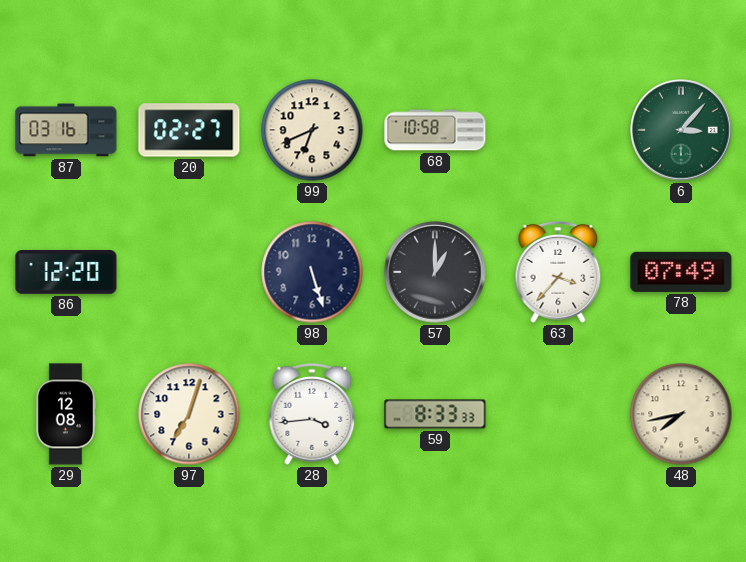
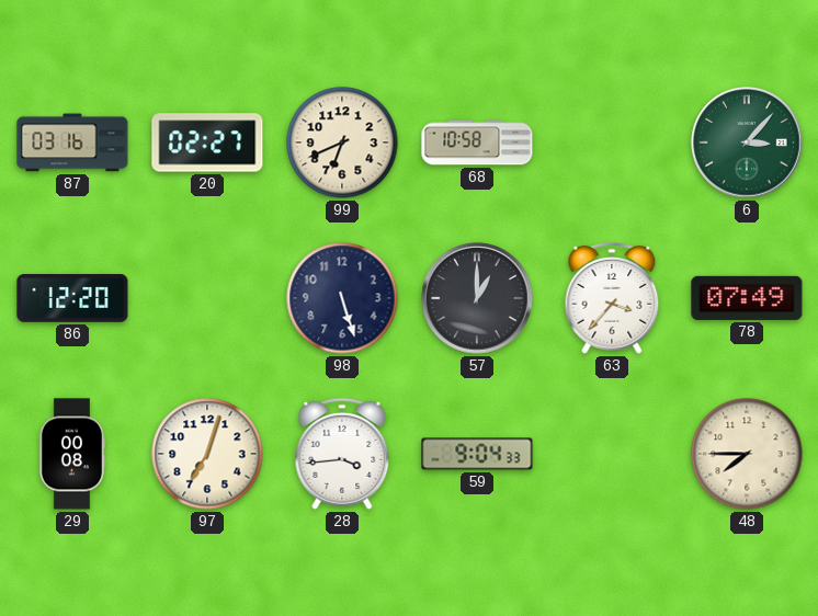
29: 12:08 -> 00:08 (72, 454)
59: 8:33 -> 9:04 (477, 454)
48: 7:43 -> 7:45 (747, 454)
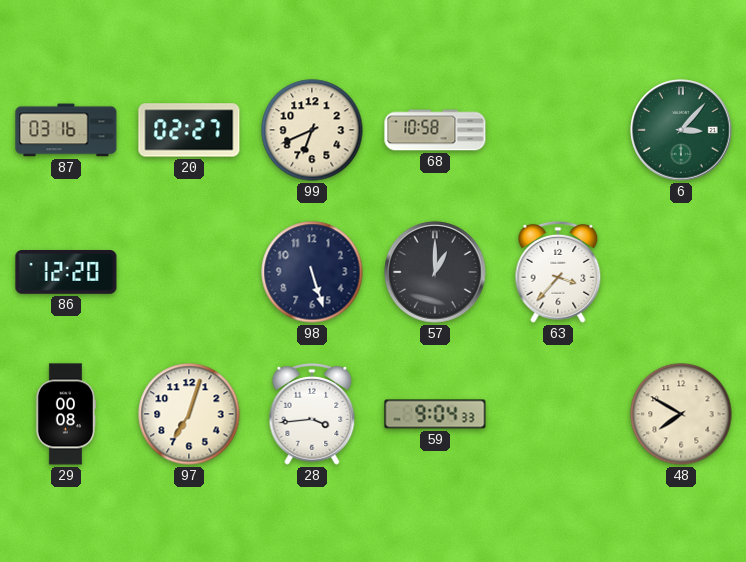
78: 07:49 -> none (747, 298)
48: 7:45 -> 7:50 (681, 414)
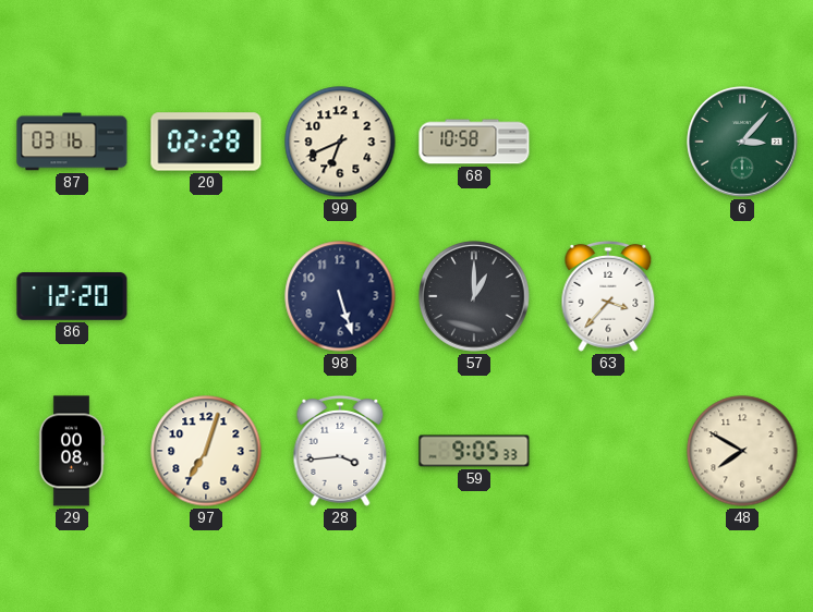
20: 02:27 -> 02:28 (206, 142)
59: 9:04 -> 9:05 (474, 451)
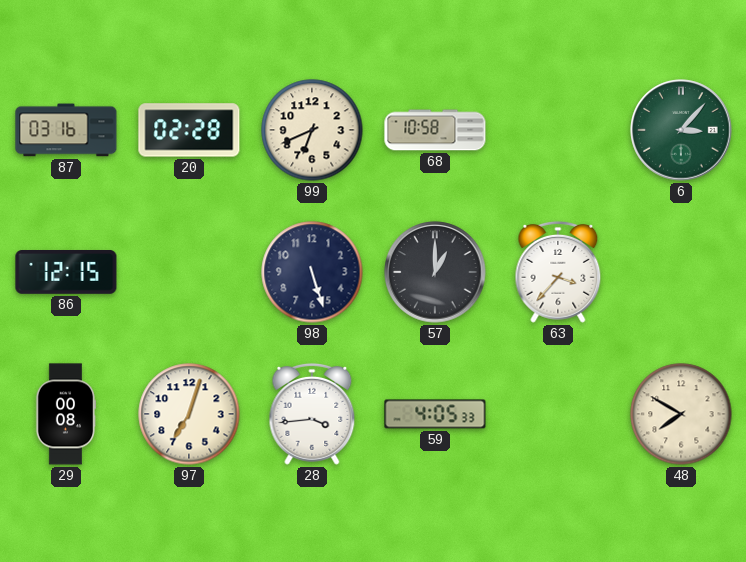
86: 12:20 -> 12:15 (66, 273)
59: 9:05 -> 4:05 (435, 414)
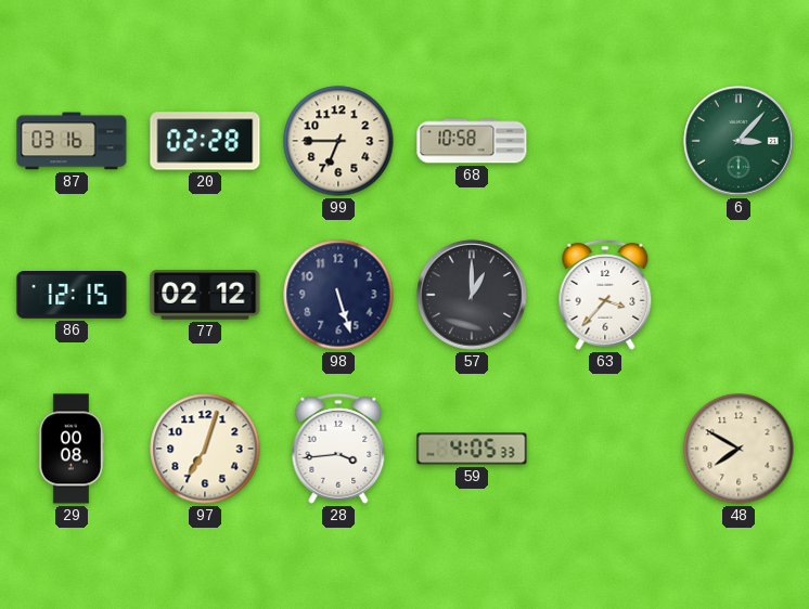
99: 6:41 -> 6:45 (338, 141)
77: none -> 02:12 (205, 295)
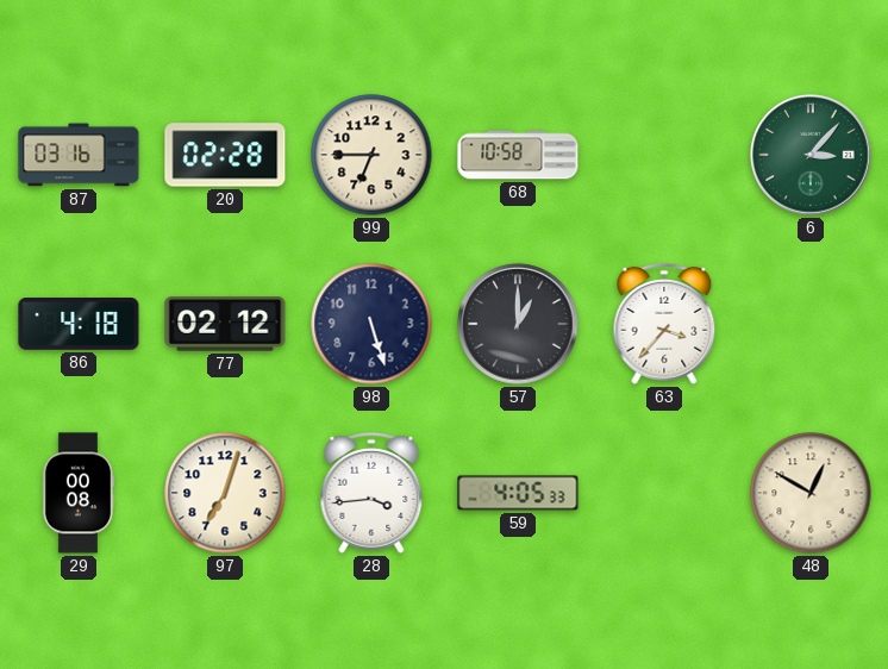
86: 12:15 -> 4:18 (79, 325)
48: 7:50 -> 12:50 (811, 493)
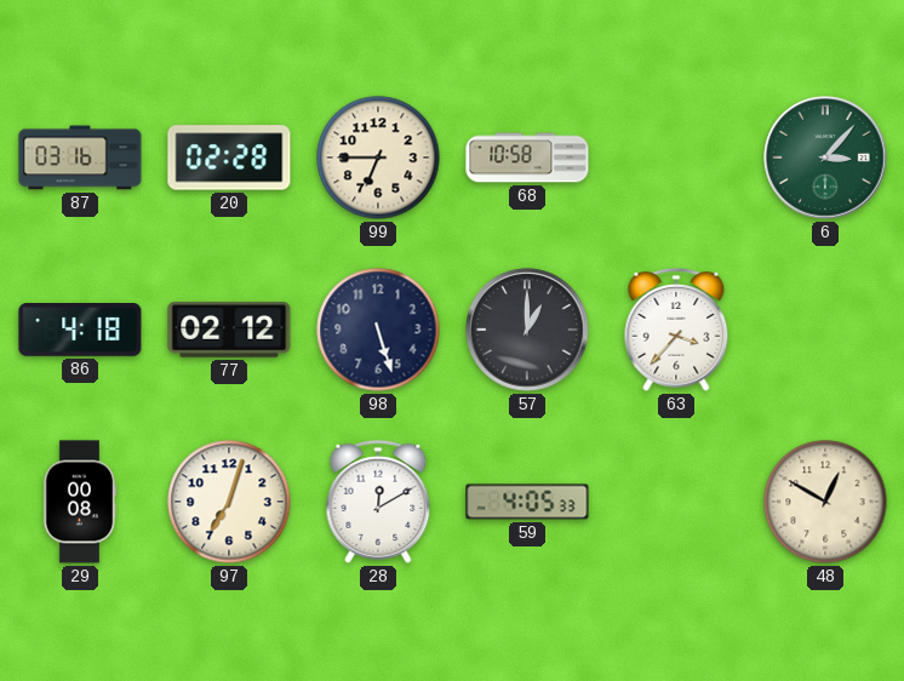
28: 3:44 -> 12:10 (378, 502)
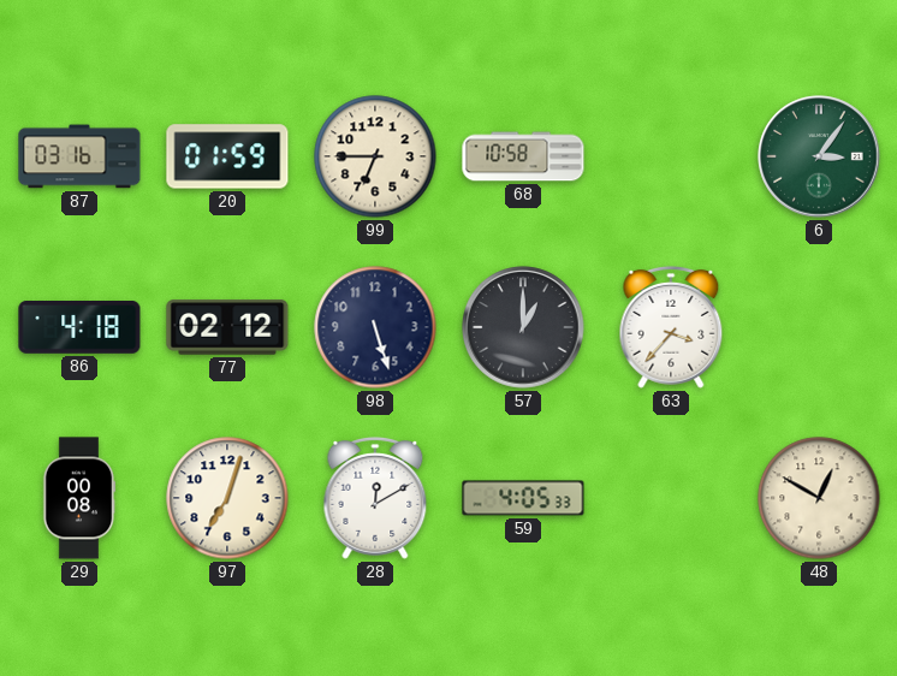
20: 02:28 -> 01:59 (227, 156)
6: 3:07 -> 3:06 (819, 156)
